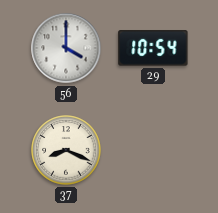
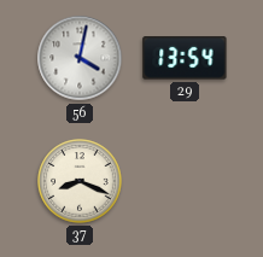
56: 4:00 -> 4:02 (80, 58)
29: 10:54 -> 13:54 (185, 58)
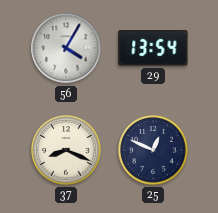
56: 4:02 -> 4:05 (66, 48)
25: none -> 12:49 (153, 150)
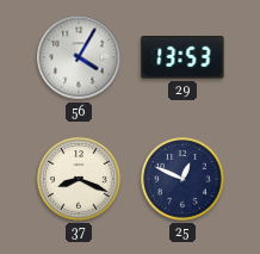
29: 13:54 -> 13:53 (182, 57)
